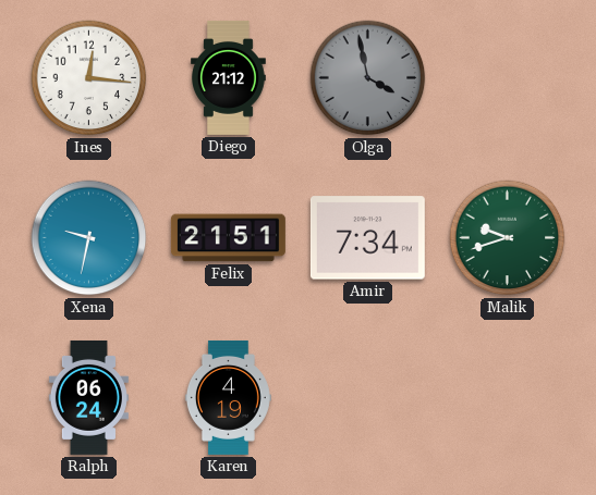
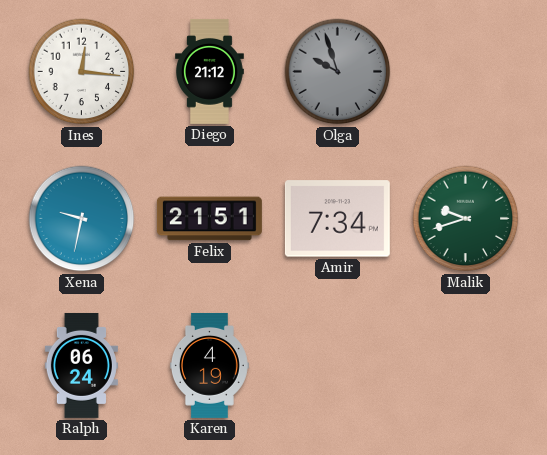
Olga: 3:58 -> 9:57 (338, 72)
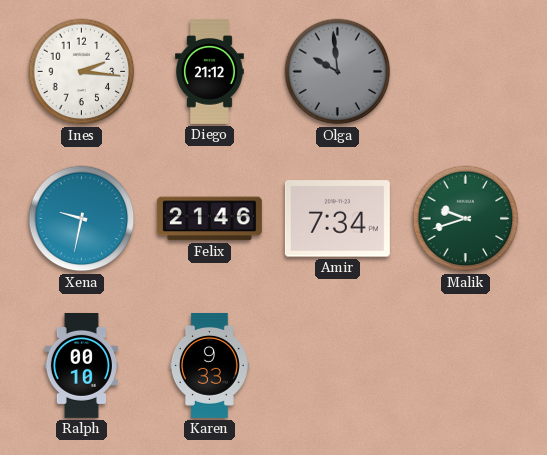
Ines: 12:16 -> 2:16 (82, 72)
Olga: 9:57 -> 9:59 (338, 72)
Felix: 21:51 -> 21:46 (209, 219)
Ralph: 06:24 -> 00:10 (81, 365)
Karen: 4:19 -> 9:33 (209, 365)
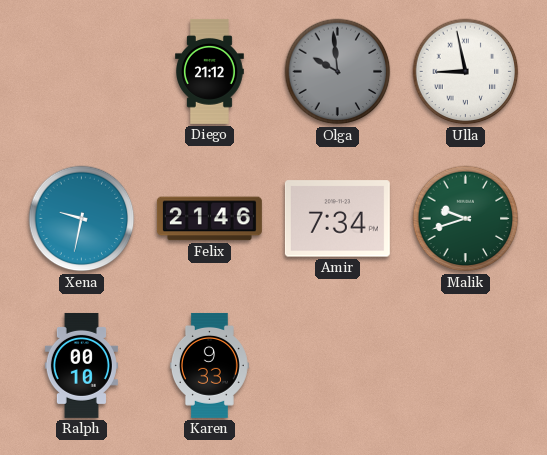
Ines: 2:16 -> none (82, 72)
Ulla: none -> 8:58 (466, 72)
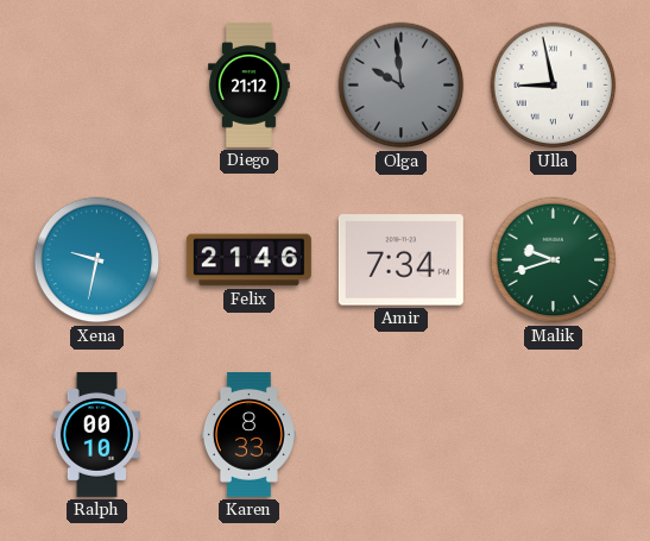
Karen: 9:33 -> 8:33 (248, 434)
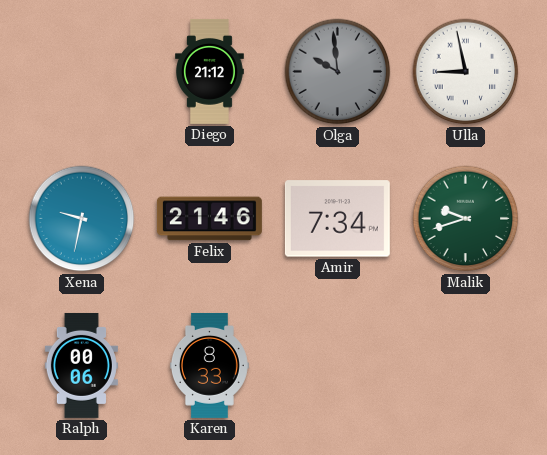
Ralph: 00:10 -> 00:06 (81, 365)
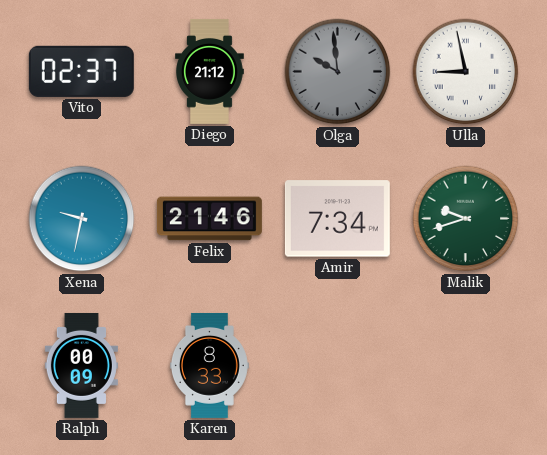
Vito: none -> 02:37 (81, 71)
Ralph: 00:06 -> 00:09 (81, 365)
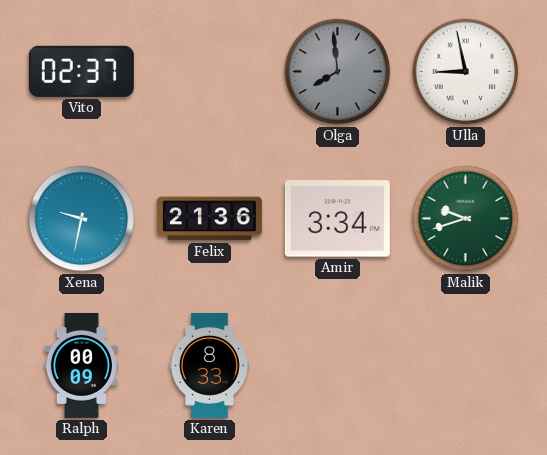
Diego: 21:12 -> none (210, 71)
Olga: 9:59 -> 7:59 (338, 72)
Felix: 21:46 -> 21:36 (209, 219)
Amir: 7:34 -> 3:34 (337, 219)
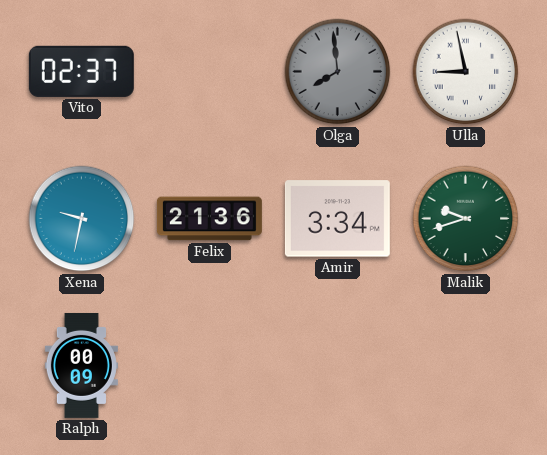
Karen: 8:33 -> none (209, 365)
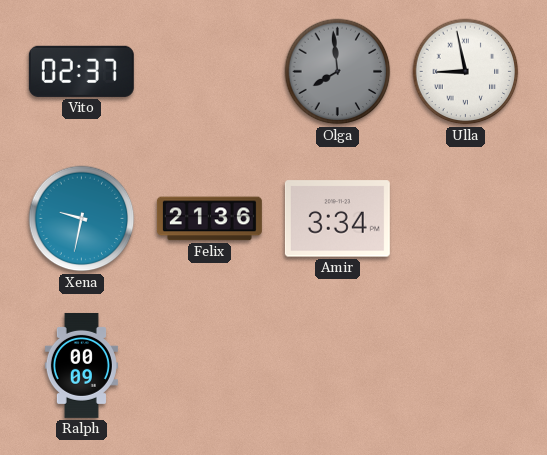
Malik: 9:42 -> none (466, 219)
